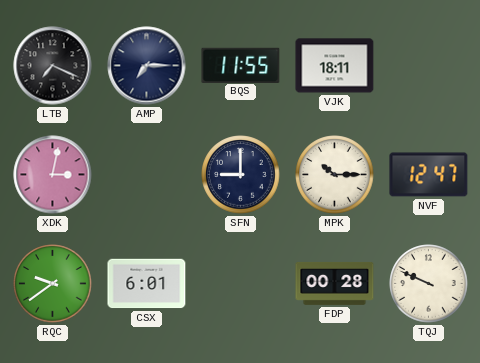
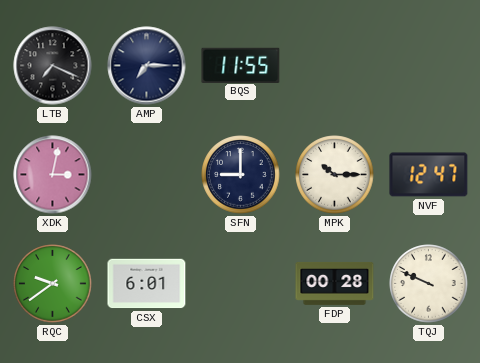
VJK: 18:11 -> none (335, 66)
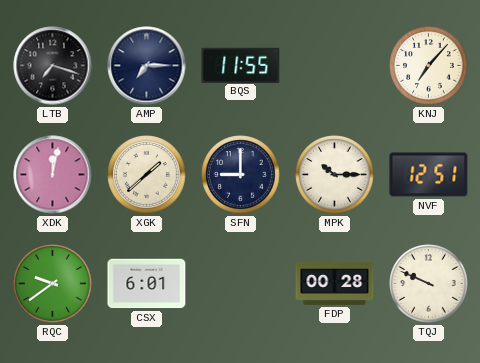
LTB: 7:19 -> 7:18 (53, 66)
KNJ: none -> 7:07 (429, 66)
XDK: 3:02 -> 12:02 (53, 175)
XGK: none -> 1:38 (147, 175)
NVF: 12:47 -> 12:51 (429, 175)
